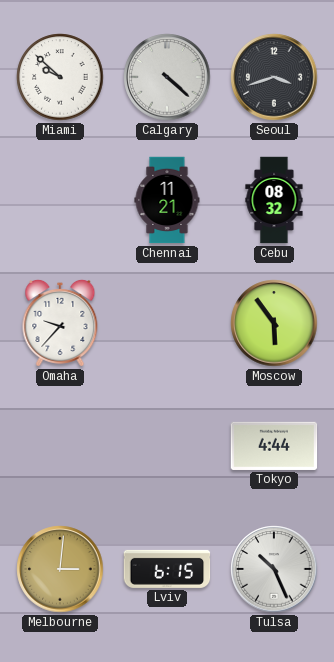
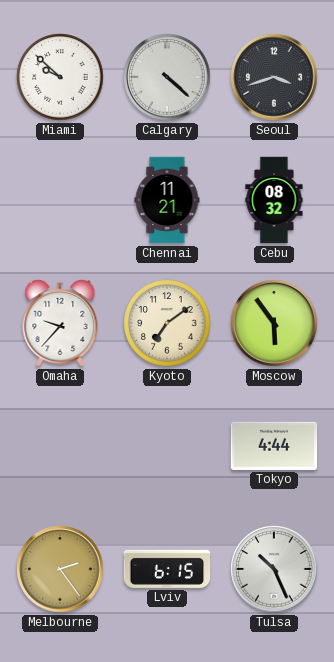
Kyoto: none -> 7:09 (167, 323)
Melbourne: 3:01 -> 2:24 (60, 569)
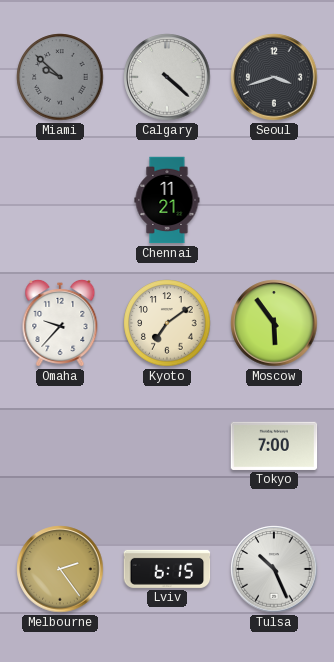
Miami dial: white -> grey (60, 77)
Cebu: 08:32 -> none (274, 200)
Tokyo: 4:44 -> 7:00 (274, 446)
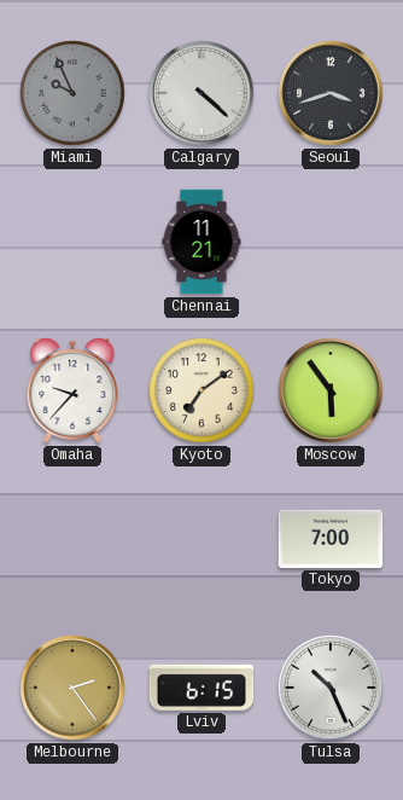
Miami: 9:52 -> 9:56 (72, 93)
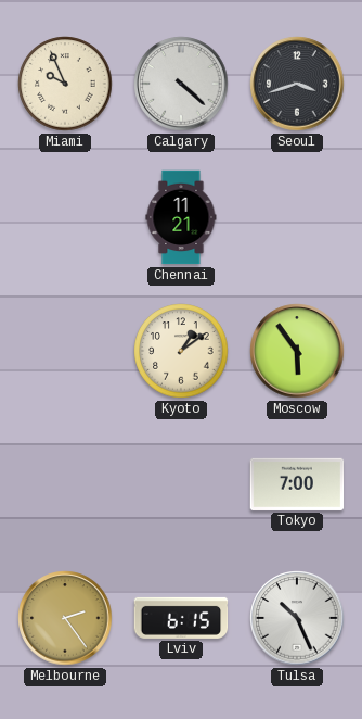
Miami dial: grey -> cream (65, 84)
Omaha: 9:37 -> none (72, 390)
Kyoto: 7:09 -> 1:09 (181, 351)
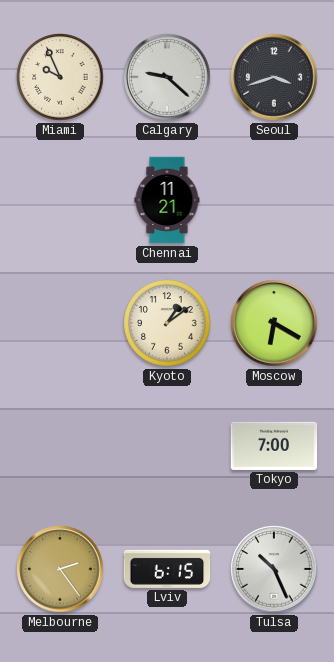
Calgary: 4:22 -> 9:22 (167, 77)
Moscow: 5:54 -> 6:20 (274, 323)
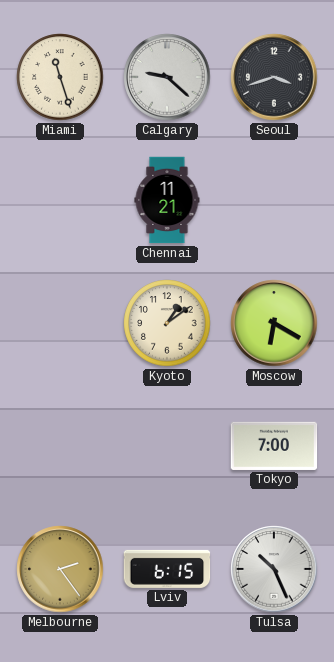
Miami: 9:56 -> 11:27 (60, 77)
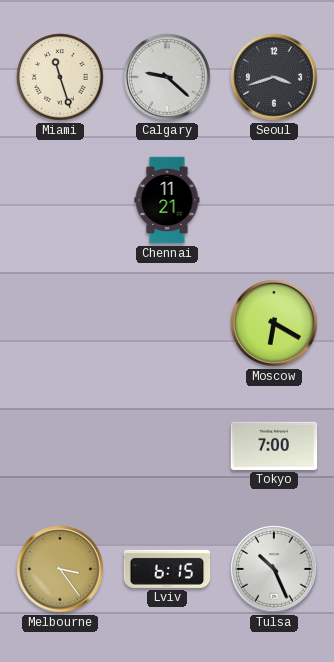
Kyoto: 1:09 -> none (167, 323)
Melbourne: 2:24 -> 3:24 (60, 569)
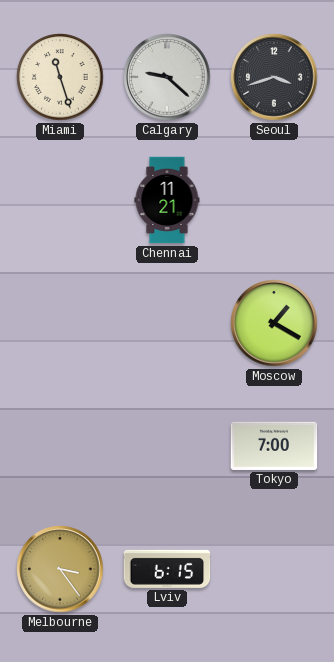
Moscow: 6:20 -> 1:20 (274, 323)
Tulsa: 10:26 -> none (274, 569)
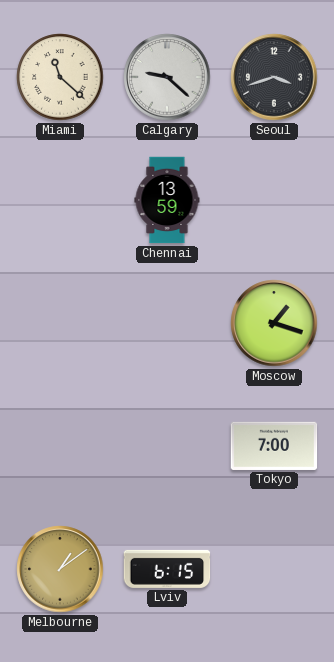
Miami: 11:27 -> 11:22 (60, 77)
Chennai: 11:21 -> 13:59 (167, 200)
Moscow: 1:20 -> 1:18 (274, 323)
Melbourne: 3:24 -> 1:09 (60, 569)
